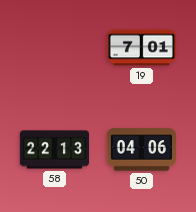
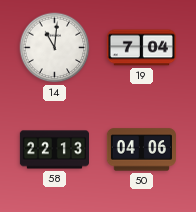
14: none -> 11:01 (55, 48)
19: 7:01 -> 7:04 (141, 48)
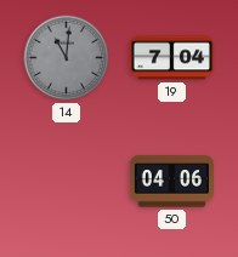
14 dial: white -> grey (67, 58)
58: 22:13 -> none (54, 150)
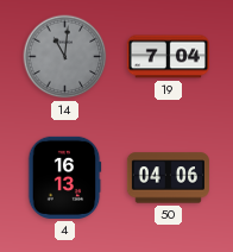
4: none -> 16:13 (64, 177)
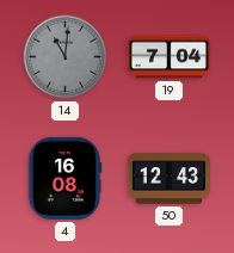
4: 16:13 -> 16:08 (64, 178)
50: 04:06 -> 12:43 (168, 179)
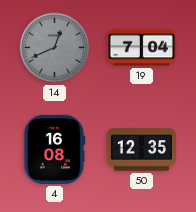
14: 11:01 -> 12:41 (55, 48)
50: 12:43 -> 12:35 (141, 150)
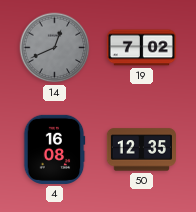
19: 7:04 -> 7:02 (141, 48)
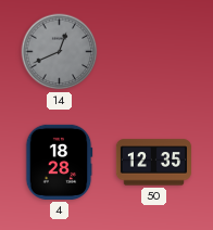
19: 7:02 -> none (141, 48)
4: 16:08 -> 18:28 (59, 162)
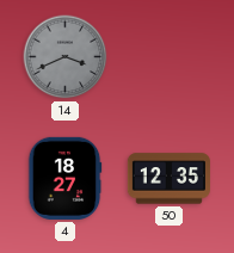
14: 12:41 -> 3:41 (66, 57)
4: 18:28 -> 18:27 (64, 178)
